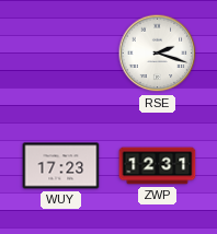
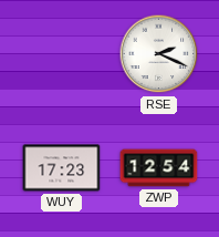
RSE: 2:18 -> 2:19 (159, 54)
ZWP: 12:31 -> 12:54 (159, 168)
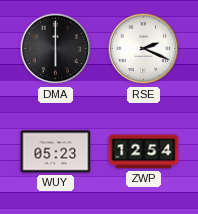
DMA: none -> 6:00 (56, 49)
WUY: 17:23 -> 05:23 (56, 152)
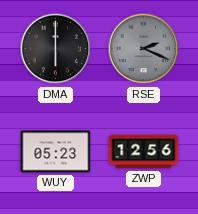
RSE dial: white -> grey (144, 49)
ZWP: 12:54 -> 12:56 (144, 152)
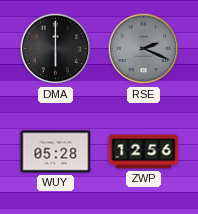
WUY: 05:23 -> 05:28 (56, 152)
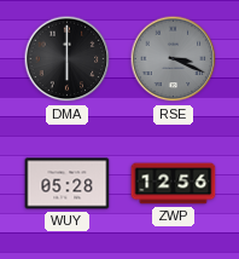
RSE: 2:19 -> 3:19 (174, 59)
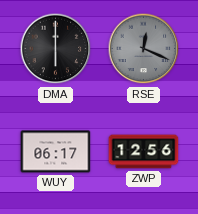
RSE: 3:19 -> 12:19 (144, 49)
WUY: 05:28 -> 06:17 (56, 152)
